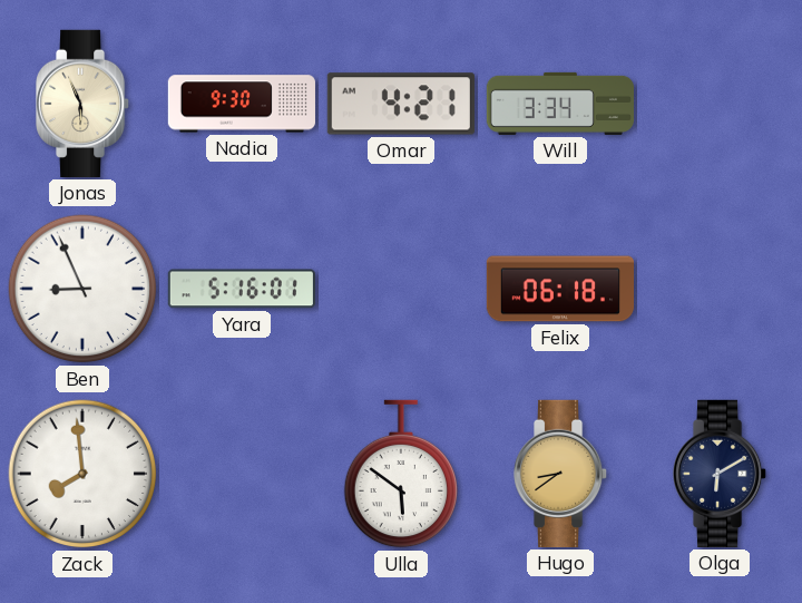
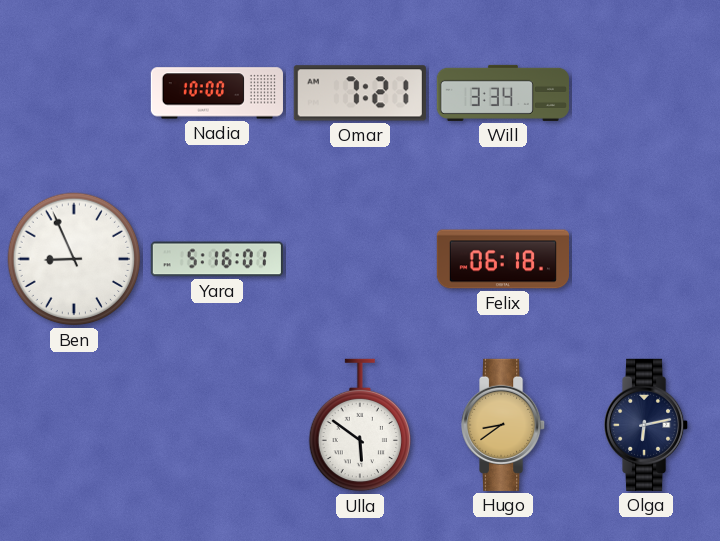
Jonas: 5:56 -> none (84, 104)
Nadia: 9:30 -> 10:00 (217, 93)
Omar: 4:21 -> 7:21 (360, 93)
Zack: 7:59 -> none (82, 474)
Olga: 6:10 -> 6:13 (647, 425)
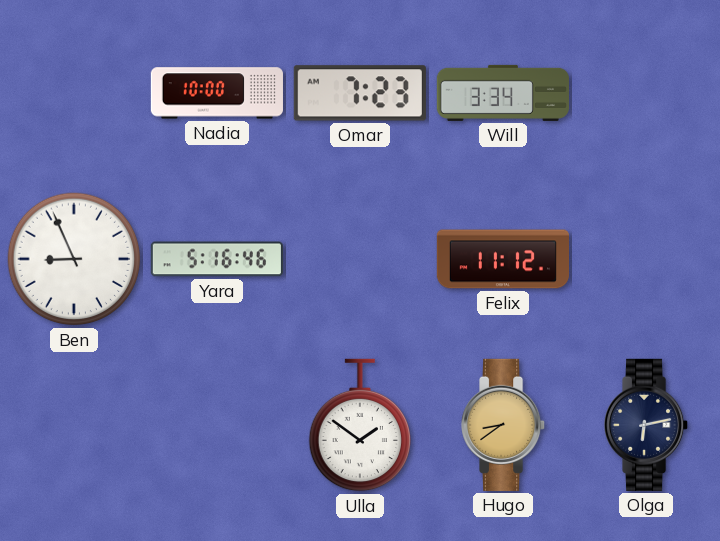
Omar: 7:21 -> 7:23 (360, 93)
Yara: 5:16:01 -> 5:16:46 (217, 259)
Felix: 06:18 -> 11:12 (502, 259)
Ulla: 5:51 -> 1:51 (359, 425)
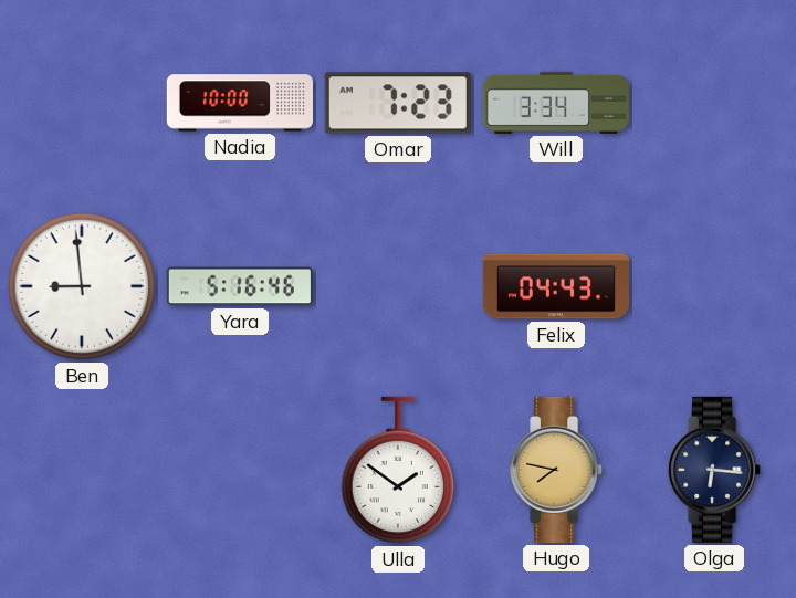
Ben: 8:56 -> 8:59 (82, 286)
Felix: 11:12 -> 04:43 (555, 286)
Hugo: 8:39 -> 7:47 (557, 470)
Olga: 6:13 -> 6:16 (715, 470)
